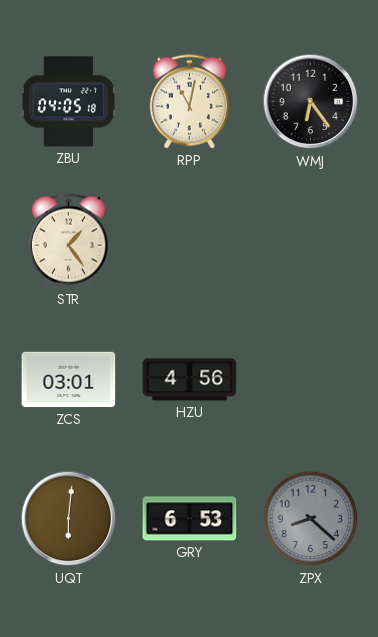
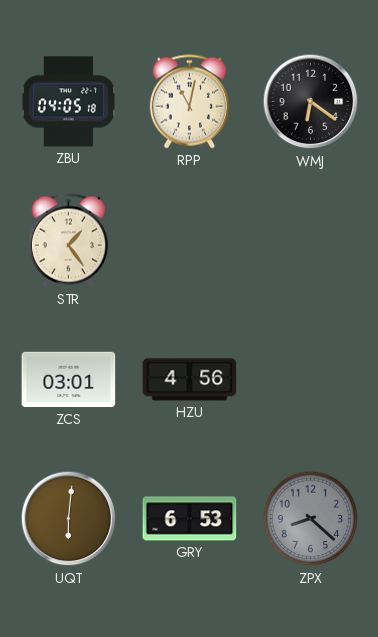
WMJ: 6:24 -> 6:21 (311, 102)
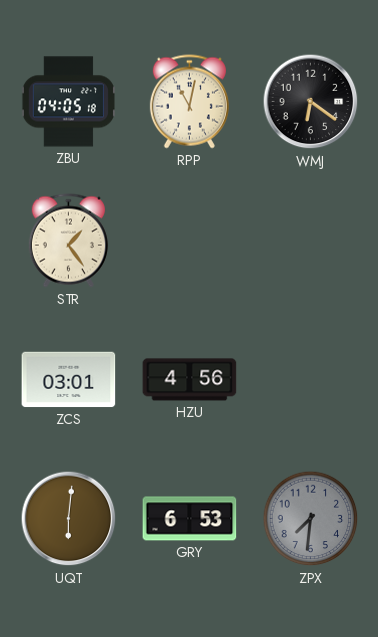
ZPX: 8:22 -> 7:31 (311, 519)
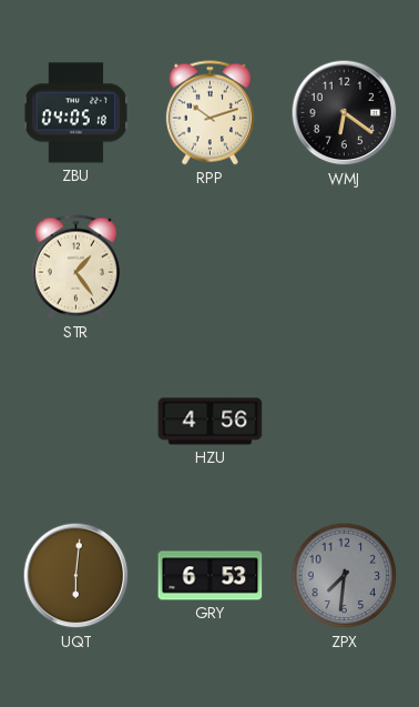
RPP: 11:02 -> 10:12 (209, 113)
ZCS: 03:01 -> none (69, 380)
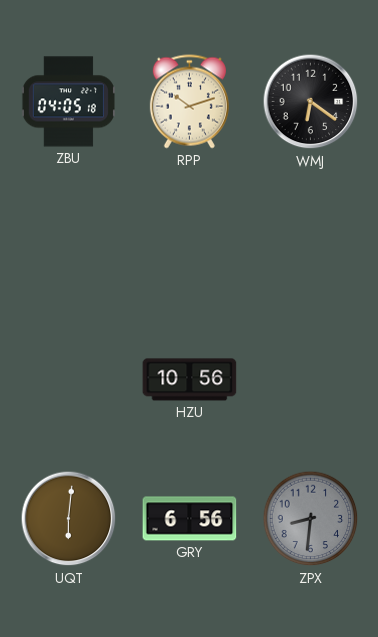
STR: 1:24 -> none (75, 267)
HZU: 4:56 -> 10:56 (190, 380)
GRY: 6:53 -> 6:56 (190, 519)
ZPX: 7:31 -> 8:31 (311, 519)
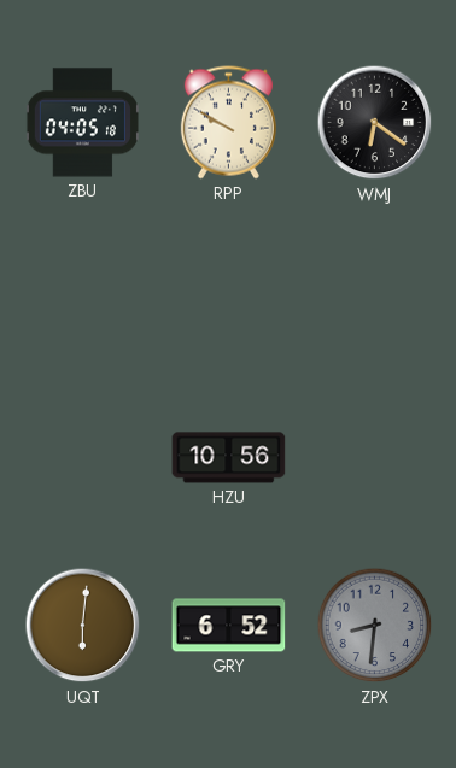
RPP: 10:12 -> 9:50 (228, 123)
GRY: 6:56 -> 6:52 (229, 626)
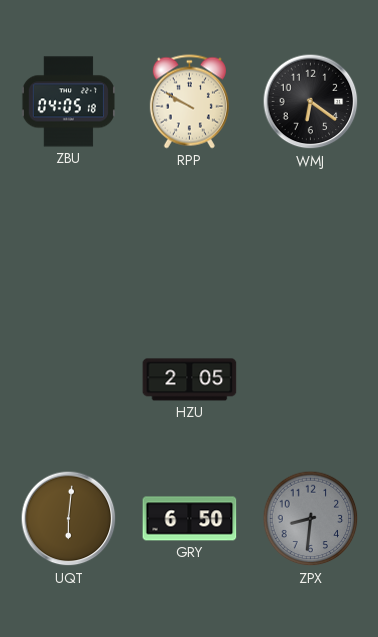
HZU: 10:56 -> 2:05 (190, 380)
GRY: 6:52 -> 6:50 (190, 519)
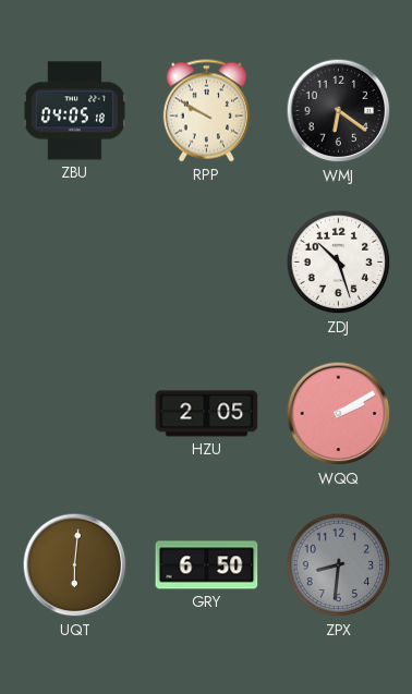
ZDJ: none -> 10:27 (339, 263)
WQQ: none -> 2:10 (339, 414)
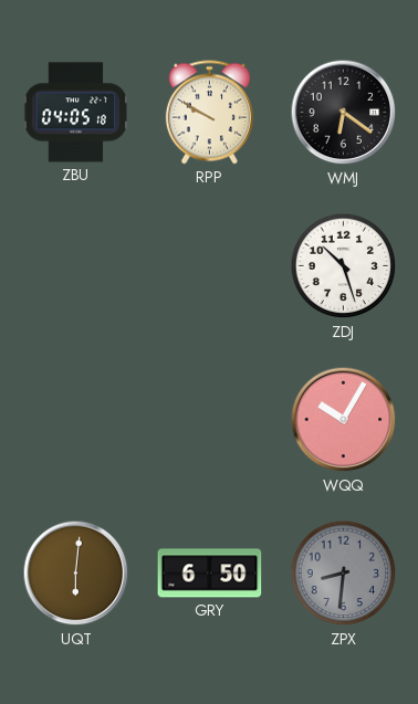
HZU: 2:05 -> none (207, 414)
WQQ: 2:10 -> 10:05 (344, 420)
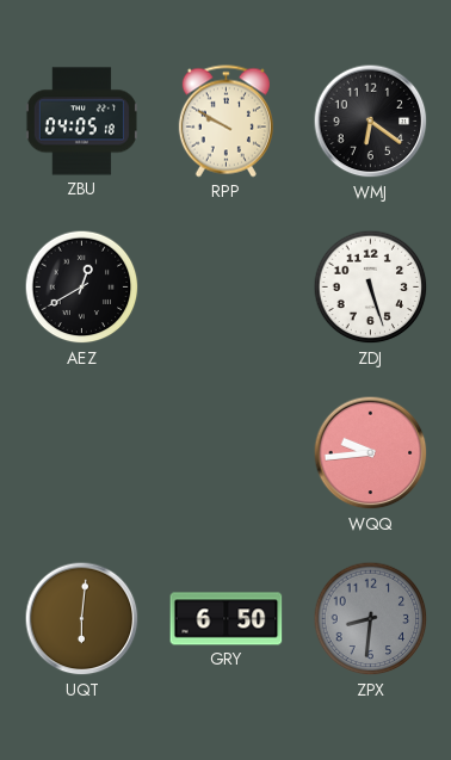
AEZ: none -> 12:40 (82, 288)
ZDJ: 10:27 -> 5:27 (371, 288)
WQQ: 10:05 -> 9:44 (371, 453)
